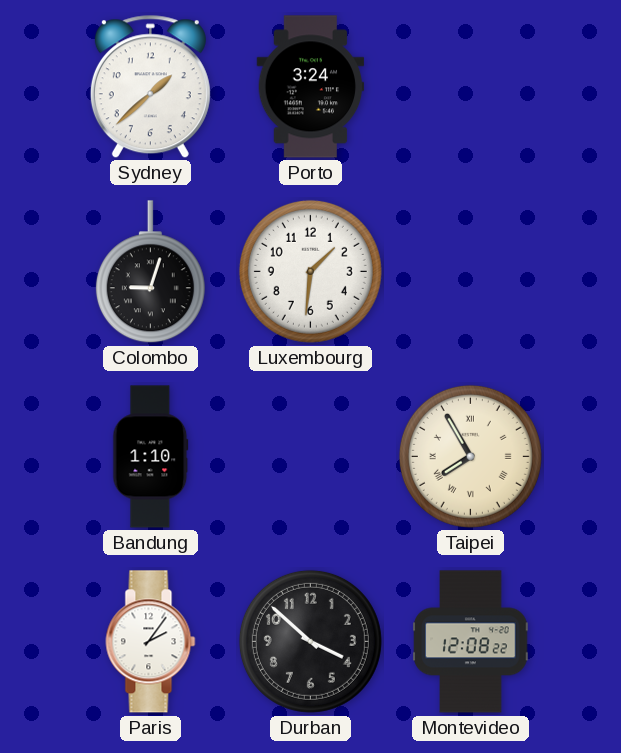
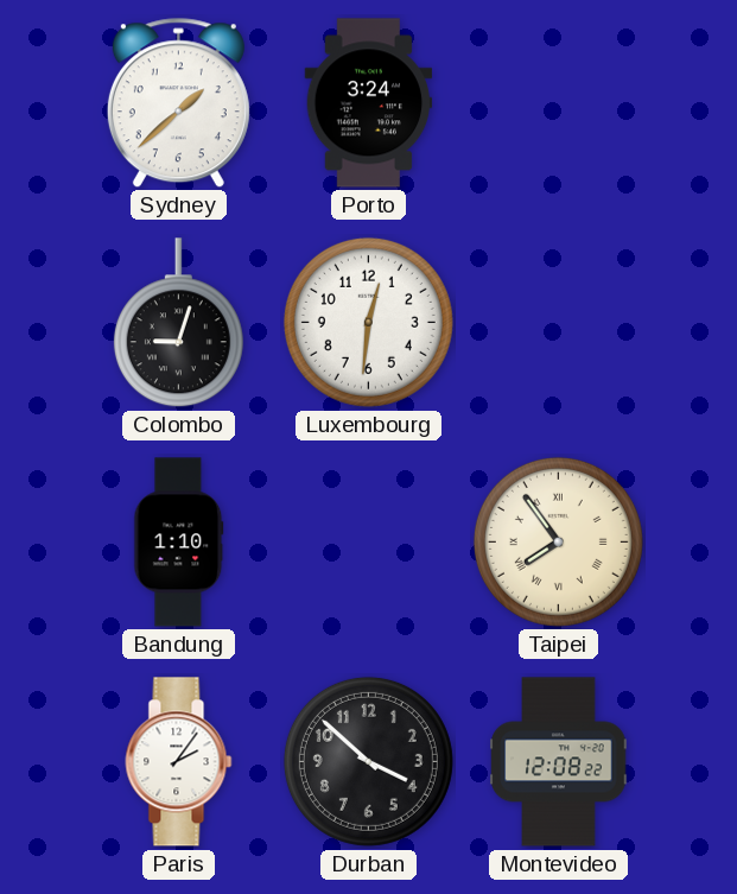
Luxembourg: 1:31 -> 12:31 (368, 322)
Taipei: 7:55 -> 7:54 (558, 541)
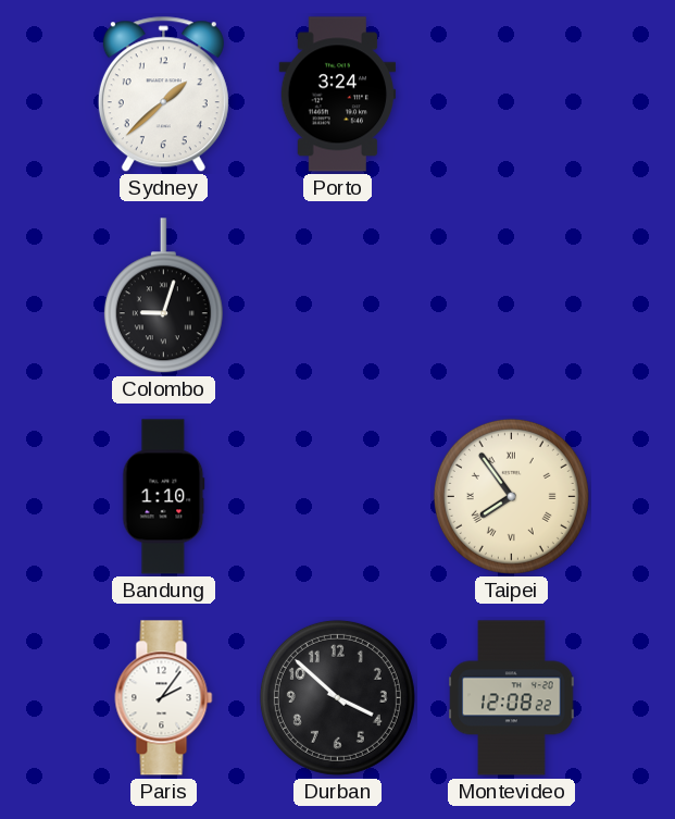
Luxembourg: 12:31 -> none (368, 322)
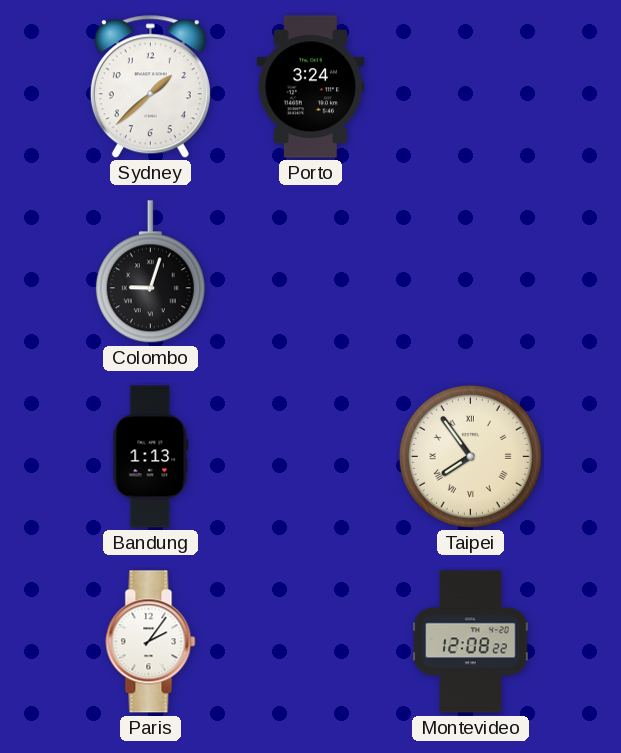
Bandung: 1:10 -> 1:13 (151, 457)
Durban: 3:52 -> none (337, 697)
